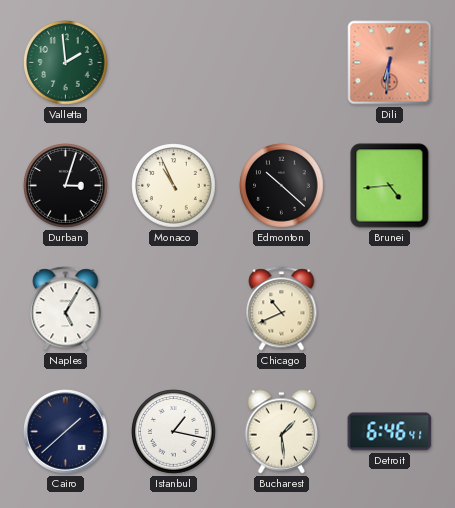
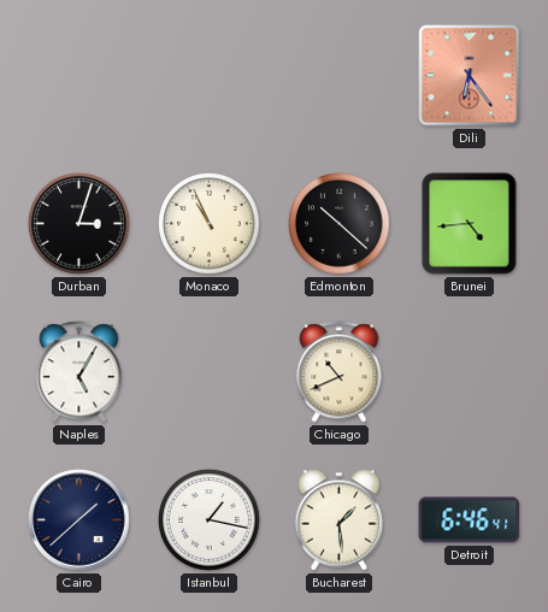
Valletta: 1:59 -> none (66, 63)
Dili: 6:31 -> 6:24 (470, 76)
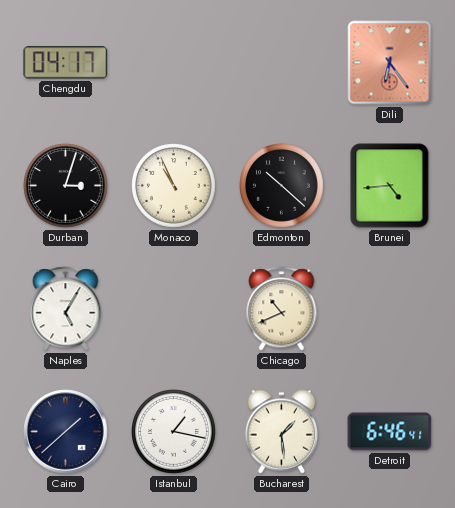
Chengdu: none -> 04:17 (66, 63)
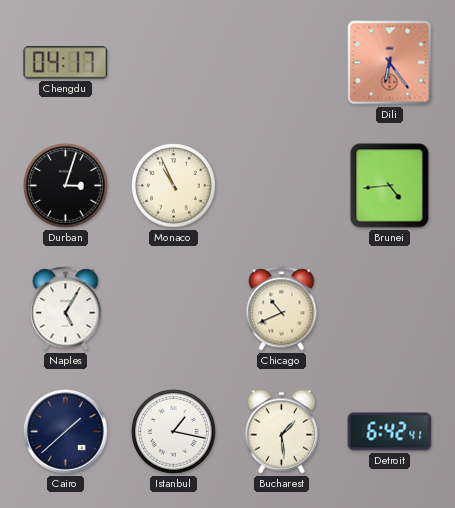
Edmonton: 10:22 -> none (282, 186)
Detroit: 6:46 -> 6:42 (390, 432)
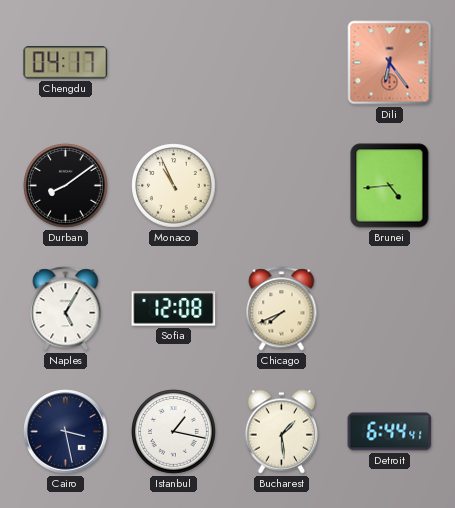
Durban: 3:03 -> 8:09 (66, 186)
Sofia: none -> 12:08 (174, 309)
Chicago: 10:41 -> 7:41 (282, 309)
Cairo: 1:38 -> 3:28 (66, 432)
Detroit: 6:42 -> 6:44 (390, 432)
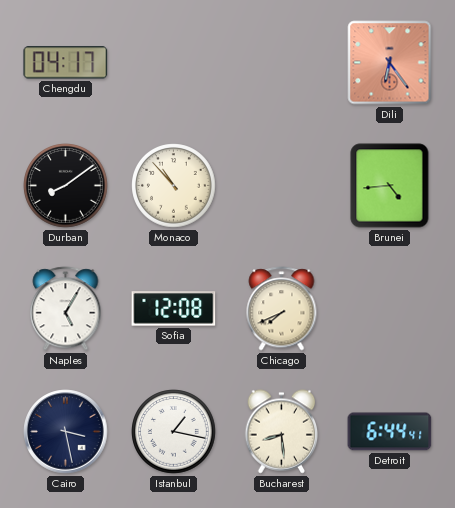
Monaco: 10:56 -> 10:53 (174, 186)
Bucharest: 1:29 -> 8:29 (282, 432)
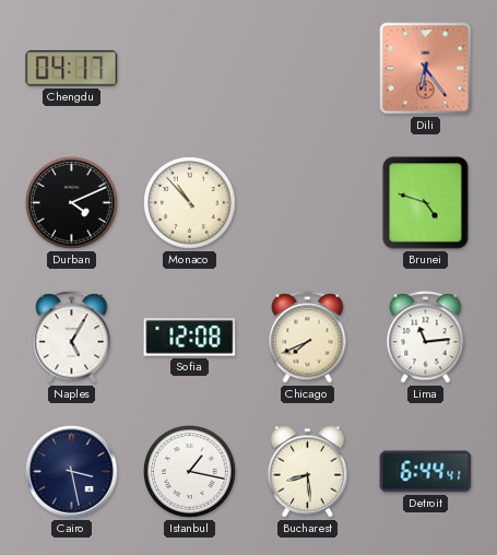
Durban: 8:09 -> 4:11 (72, 203)
Brunei: 4:44 -> 4:48 (426, 203)
Lima: none -> 11:14 (426, 338)
